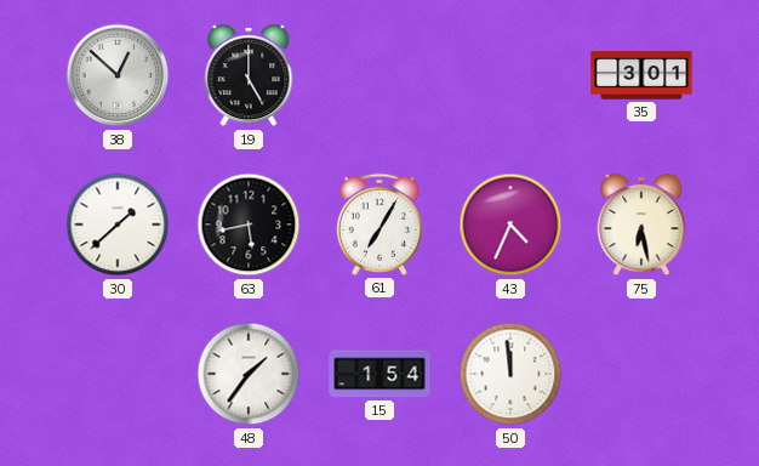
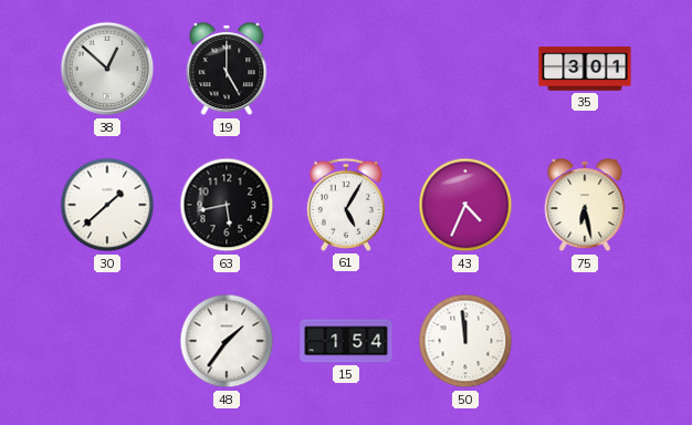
61: 7:05 -> 5:05 (346, 205)
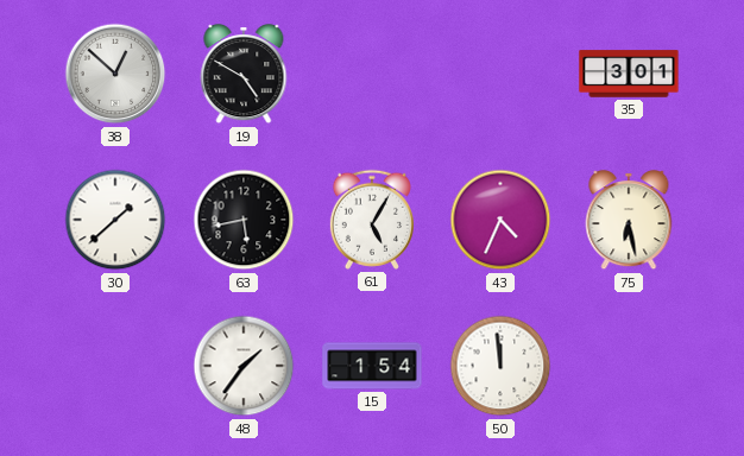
19: 5:00 -> 4:50 (244, 75)
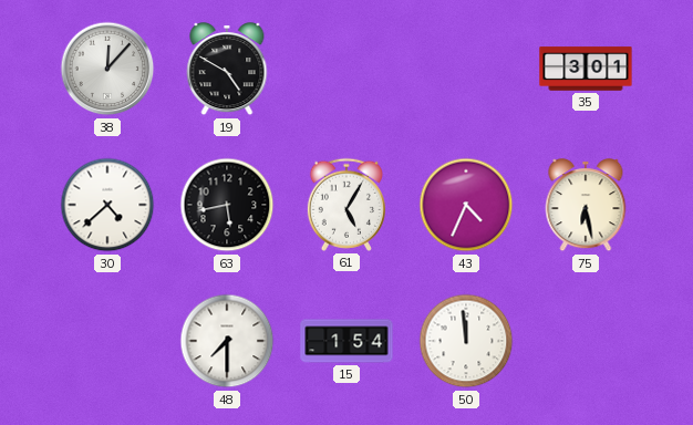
38: 12:52 -> 12:07 (107, 69)
30: 1:38 -> 4:38 (107, 205)
48: 1:36 -> 7:30 (227, 341)
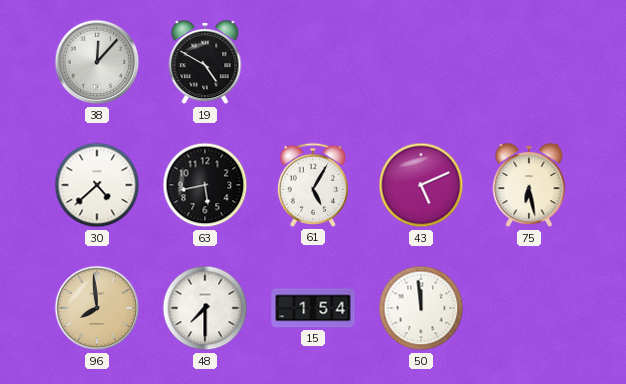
35: 3:01 -> none (586, 69)
43: 4:34 -> 5:11 (421, 185)
96: none -> 7:59 (97, 308)
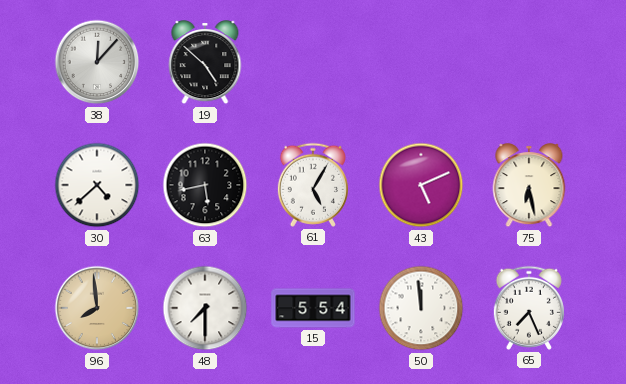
19: 4:50 -> 4:52 (205, 63)
15: 1:54 -> 5:54 (313, 308)
65: none -> 7:26 (529, 308)
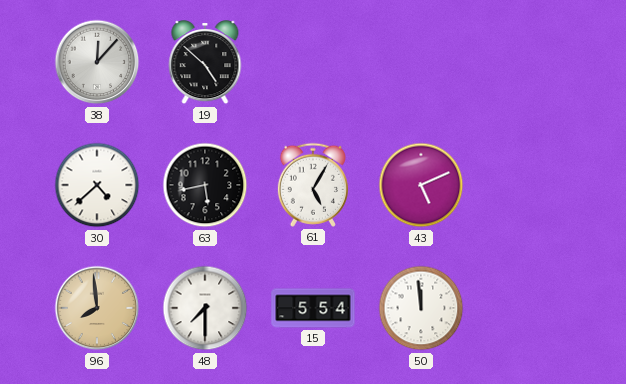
75: 6:28 -> none (529, 186)
65: 7:26 -> none (529, 308)
